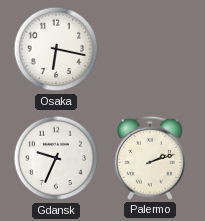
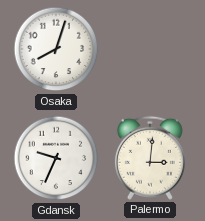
Osaka: 6:17 -> 8:03 (56, 49)
Palermo: 2:12 -> 3:01 (150, 158)
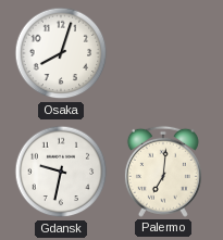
Gdansk: 9:34 -> 9:32 (61, 172)
Palermo: 3:01 -> 7:01 (163, 172)
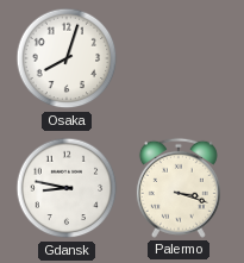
Gdansk: 9:32 -> 8:47 (67, 188)
Palermo: 7:01 -> 3:18 (179, 188)
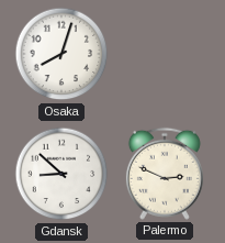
Gdansk: 8:47 -> 8:52 (61, 174)
Palermo: 3:18 -> 2:49 (165, 174)
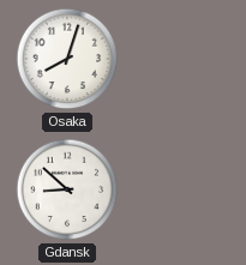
Palermo: 2:49 -> none (165, 174)
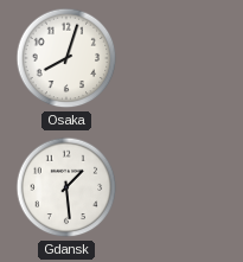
Gdansk: 8:52 -> 1:29 (66, 187)
